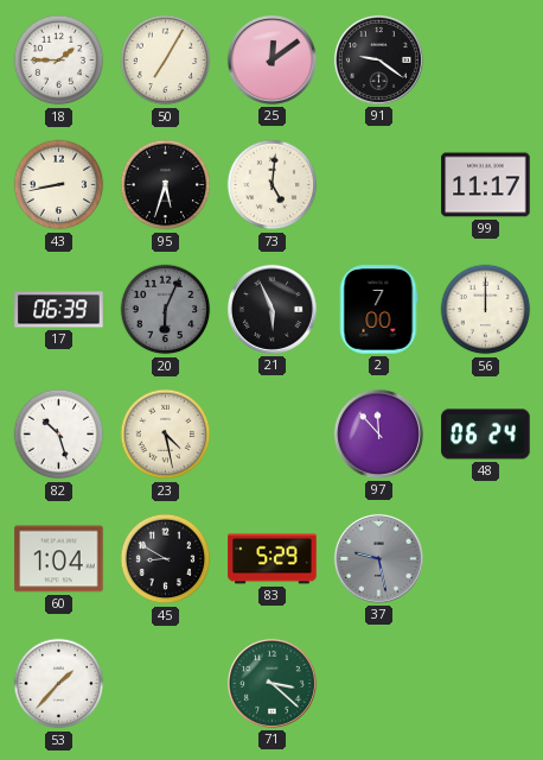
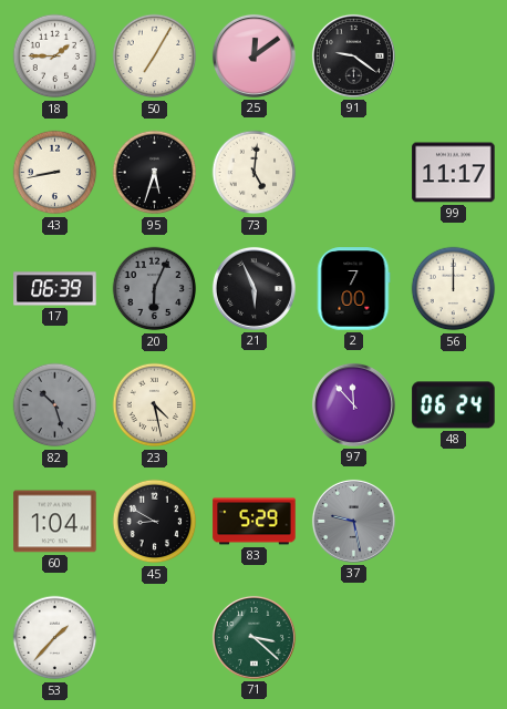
82 dial: white -> grey (55, 405)
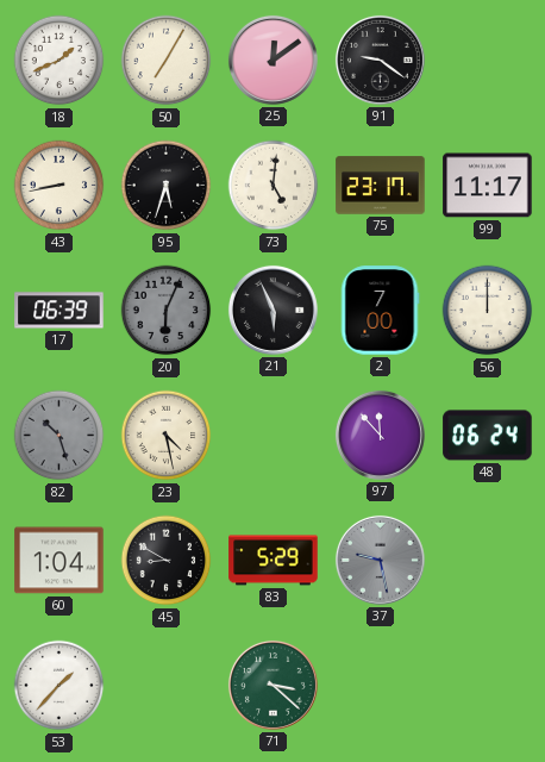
18: 1:45 -> 1:41 (59, 61)
75: none -> 23:17 (381, 186)
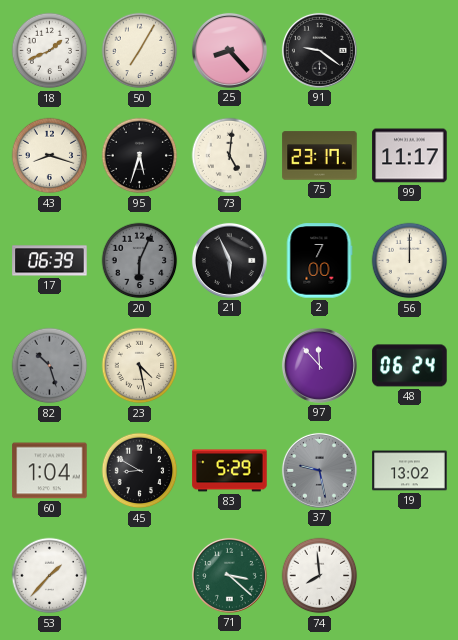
25: 12:09 -> 8:23 (229, 50)
43: 8:43 -> 8:18 (50, 156)
19: none -> 13:02 (410, 471)
74: none -> 7:59 (320, 576)
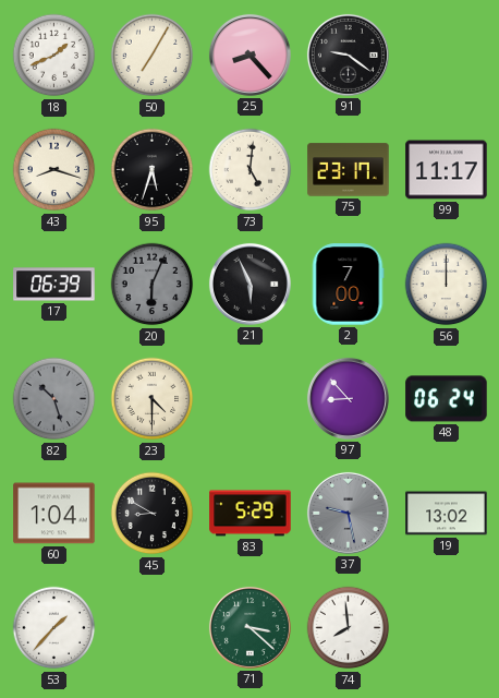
23: 4:28 -> 4:30 (153, 399)
97: 11:53 -> 8:53 (348, 398)
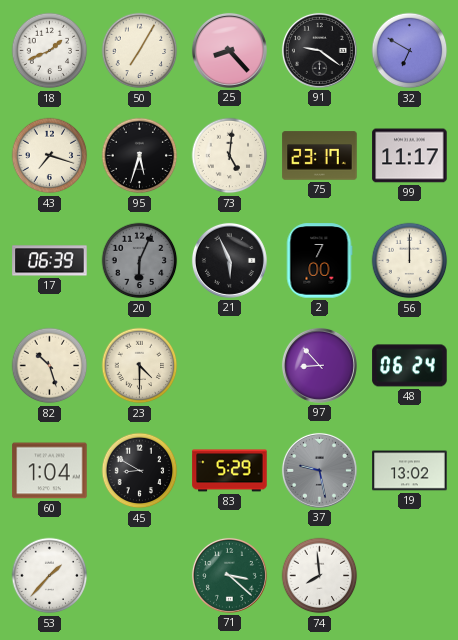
32: none -> 6:50 (410, 51)
43: 8:18 -> 7:18 (50, 156)
82 dial: grey -> cream (50, 366)
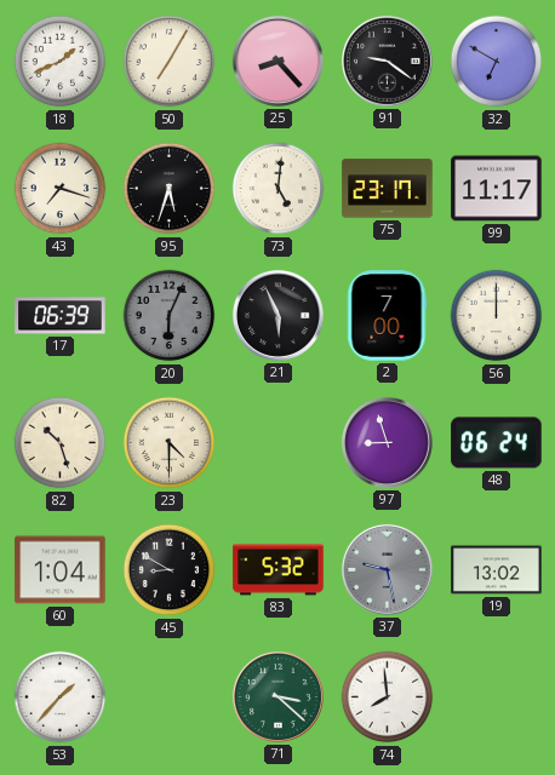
97: 8:53 -> 8:57 (387, 442)
83: 5:29 -> 5:32 (279, 570)
